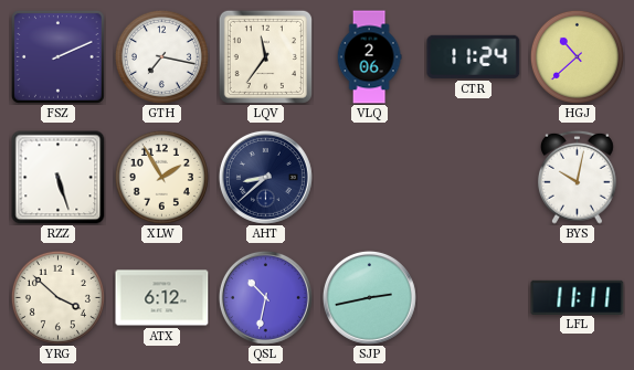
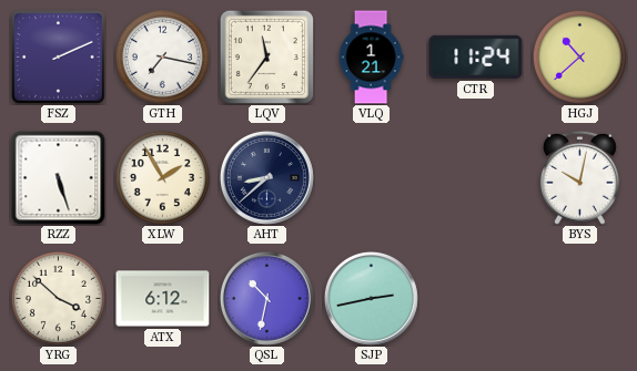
VLQ: 2:06 -> 1:21 (371, 58)
LFL: 11:11 -> none (578, 297)
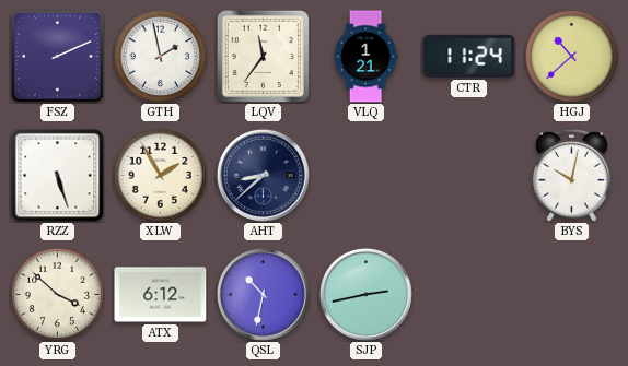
GTH: 7:17 -> 1:58 (160, 56)
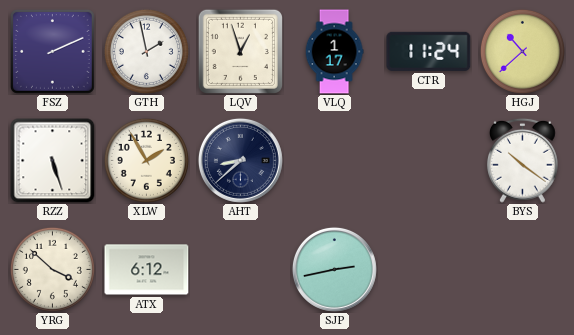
LQV: 11:36 -> 12:57 (240, 51)
VLQ: 1:21 -> 1:17 (334, 52)
BYS: 10:02 -> 10:21 (522, 160)
QSL: 10:32 -> none (263, 294)
